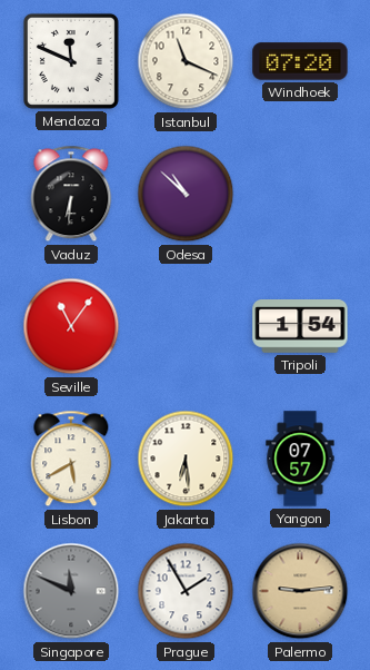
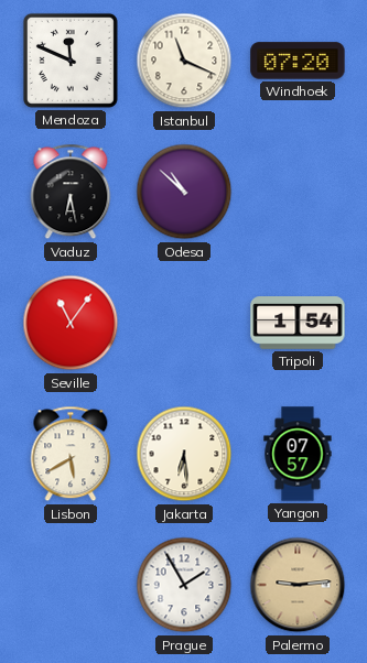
Vaduz: 6:31 -> 6:28 (71, 192)
Singapore: 11:49 -> none (71, 591)
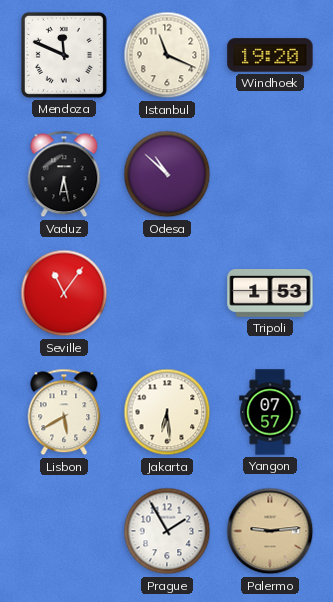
Windhoek: 07:20 -> 19:20 (270, 55)
Tripoli: 1:54 -> 1:53 (270, 293)
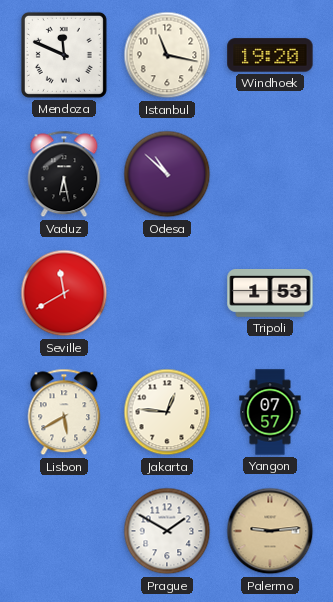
Istanbul: 11:19 -> 11:17 (167, 55)
Seville: 11:06 -> 11:40 (64, 293)
Jakarta: 6:29 -> 12:46 (167, 412)
Prague: 1:55 -> 1:50 (167, 531)
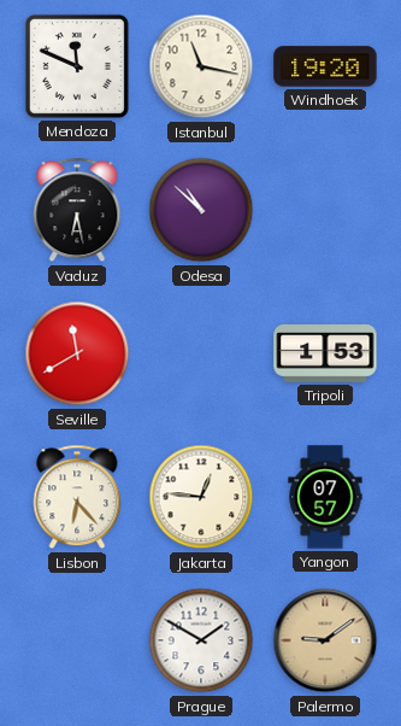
Lisbon: 5:40 -> 6:23 (77, 497)
Palermo: 9:14 -> 9:09 (325, 640)
